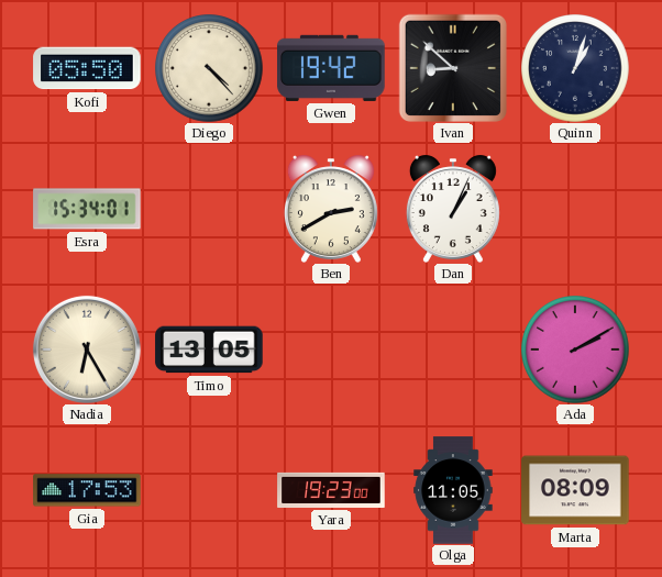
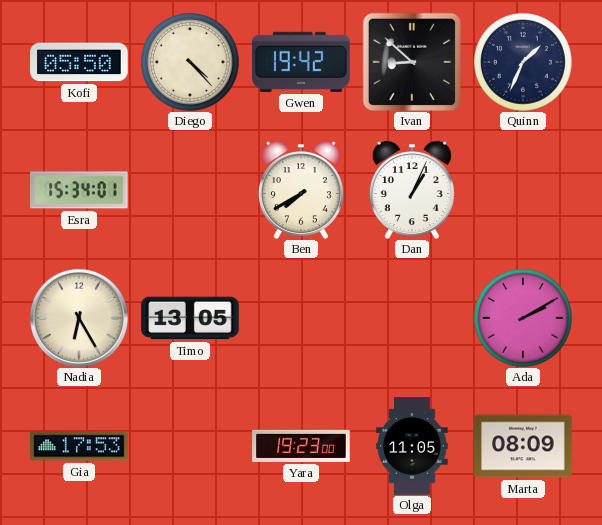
Quinn: 1:03 -> 1:34 (523, 62)
Ben: 2:40 -> 7:40 (301, 190)
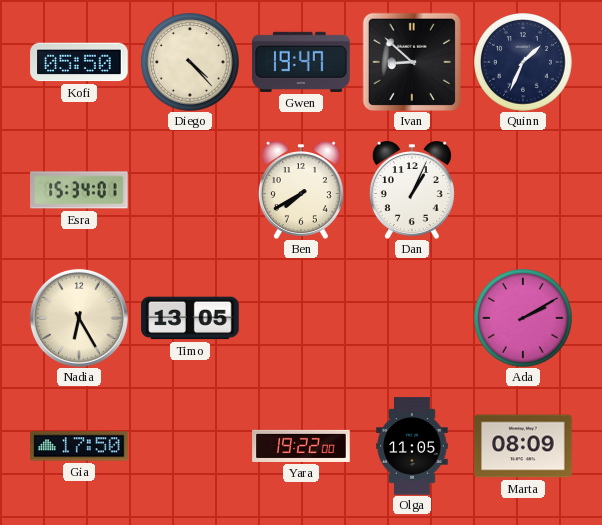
Gwen: 19:42 -> 19:47 (301, 62)
Gia: 17:53 -> 17:50 (79, 446)
Yara: 19:23 -> 19:22 (301, 446)
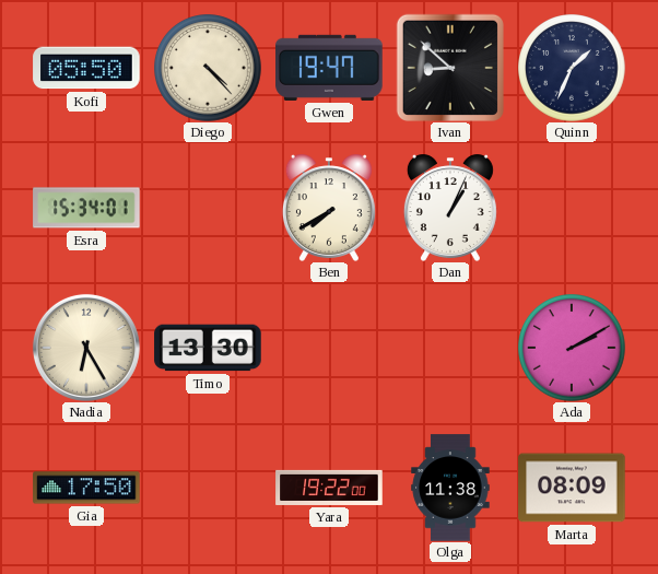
Timo: 13:05 -> 13:30 (208, 348)
Olga: 11:05 -> 11:38 (450, 488)
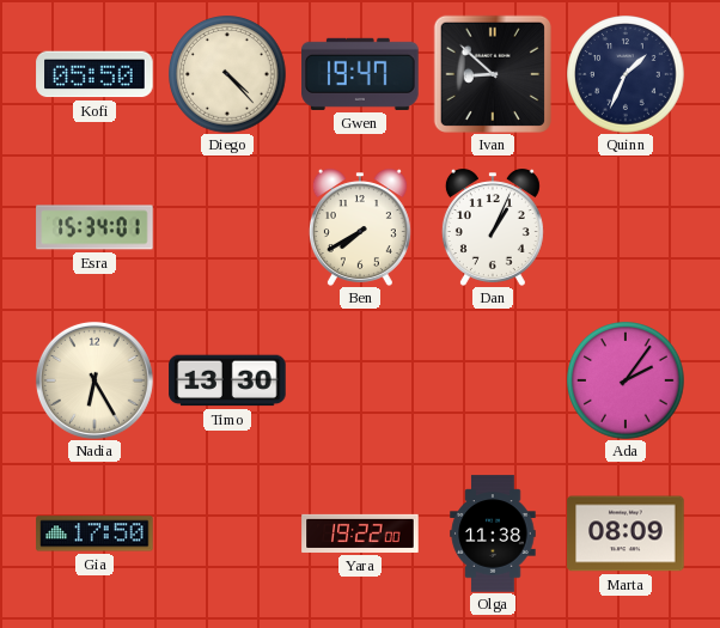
Ada: 2:10 -> 2:06 (626, 380)
